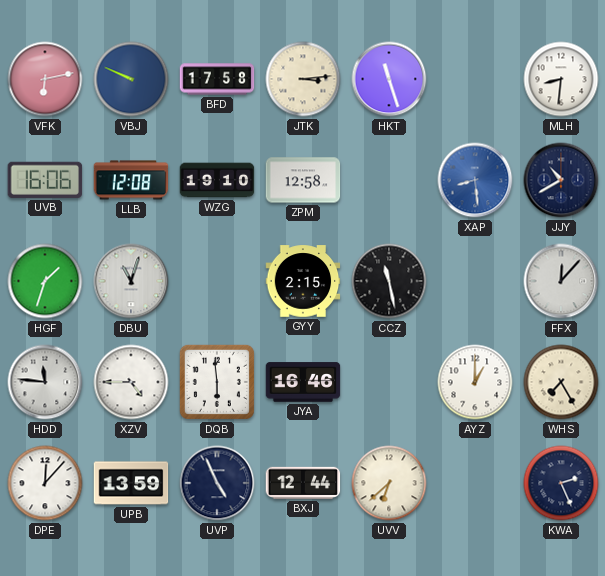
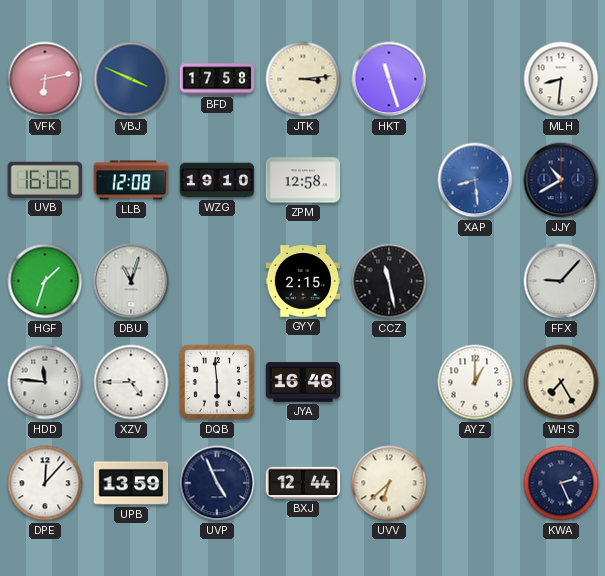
VBJ: 9:49 -> 3:49 (131, 79)
FFX: 12:07 -> 9:07 (561, 281)
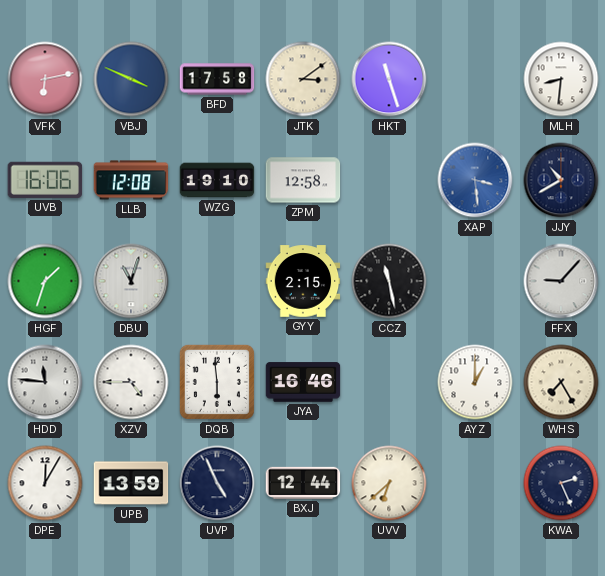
JTK: 3:14 -> 3:09 (303, 79)
XAP: 8:29 -> 3:29 (475, 180)
DPE: 12:07 -> 12:05 (45, 483)
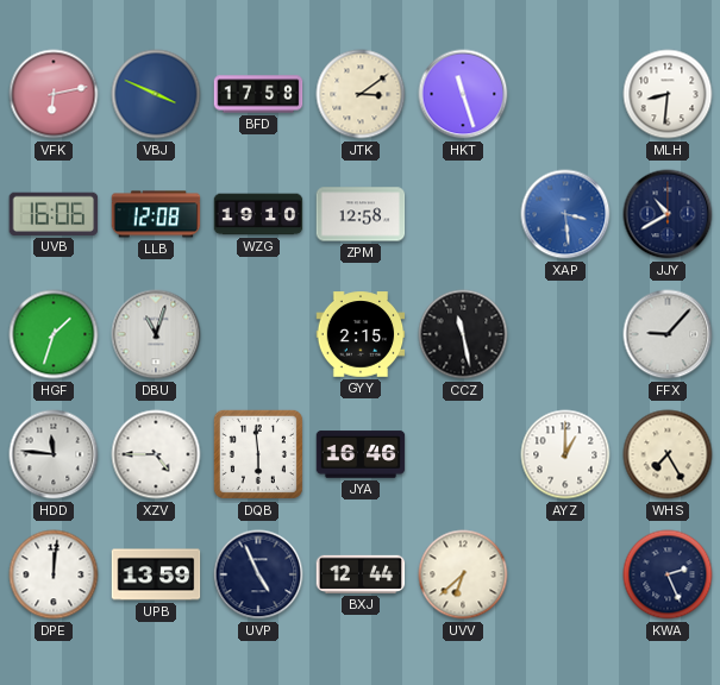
DPE: 12:05 -> 12:01 (54, 574)
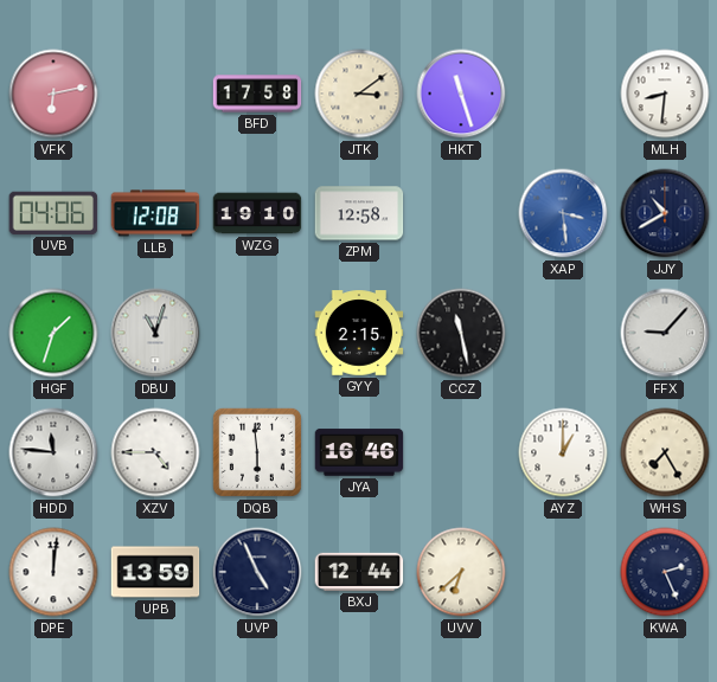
VBJ: 3:49 -> none (156, 94)
UVB: 16:06 -> 04:06 (53, 213)
